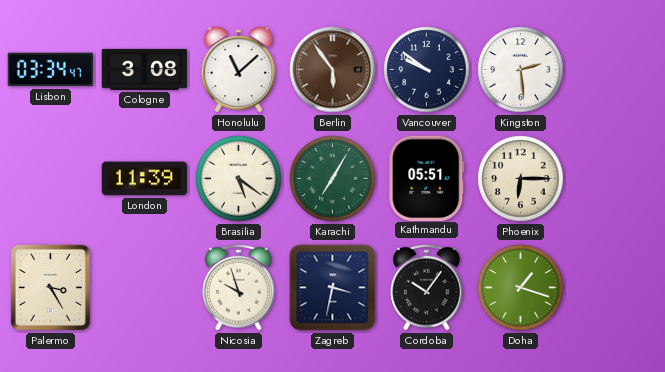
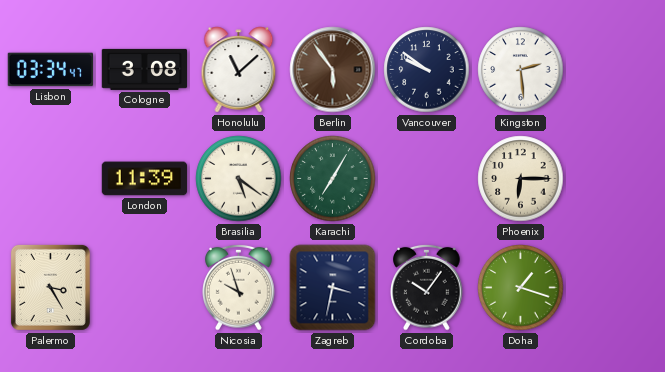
Kathmandu: 05:51 -> none (427, 178)
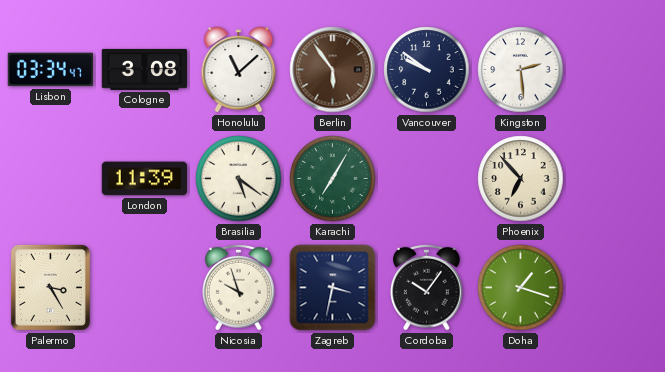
Phoenix: 6:15 -> 6:53 (521, 179)
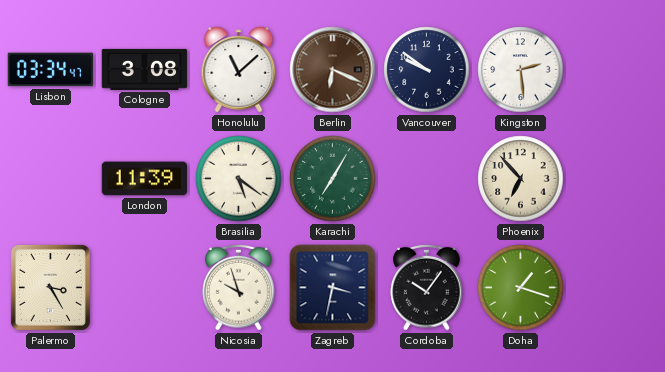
Berlin: 5:54 -> 6:19 (333, 70)
